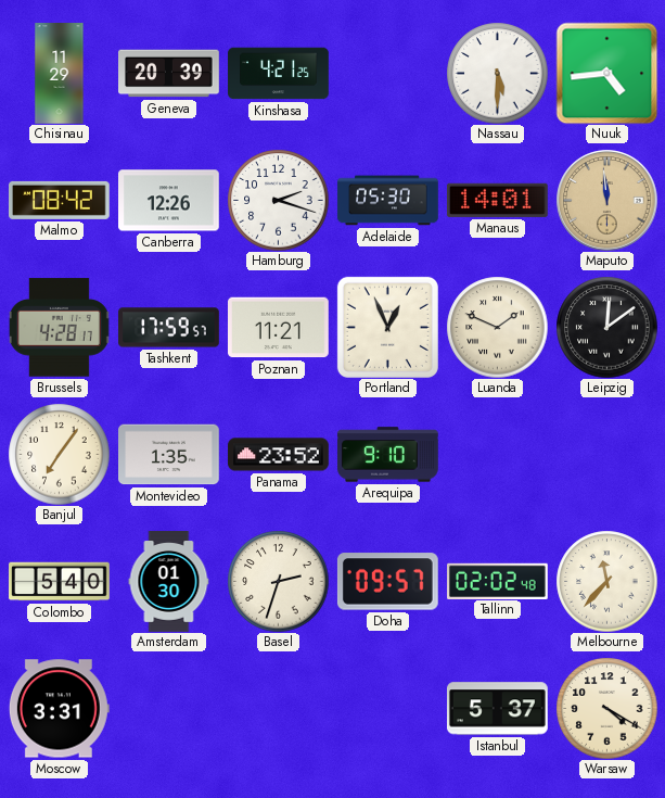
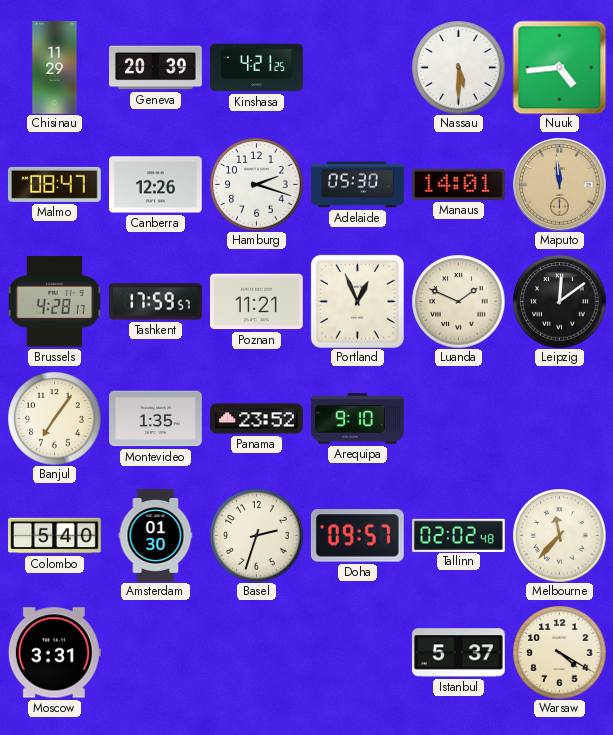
Malmo: 08:42 -> 08:47 (55, 184)
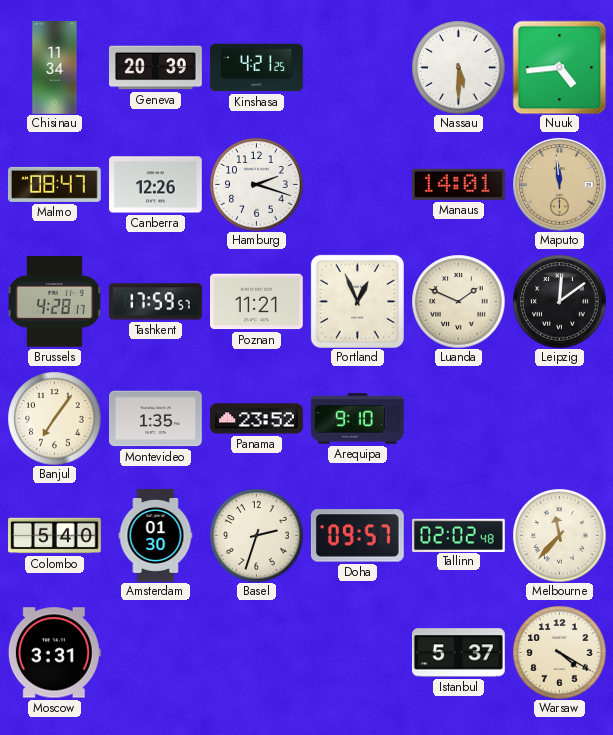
Chisinau: 11:29 -> 11:34 (55, 68)
Adelaide: 05:30 -> none (358, 185)
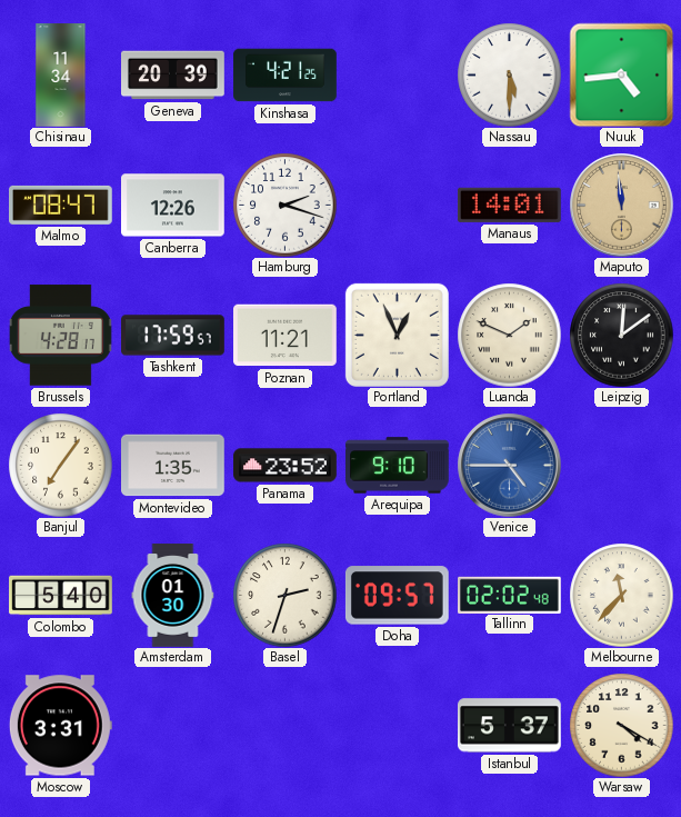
Venice: none -> 4:45 (509, 465)
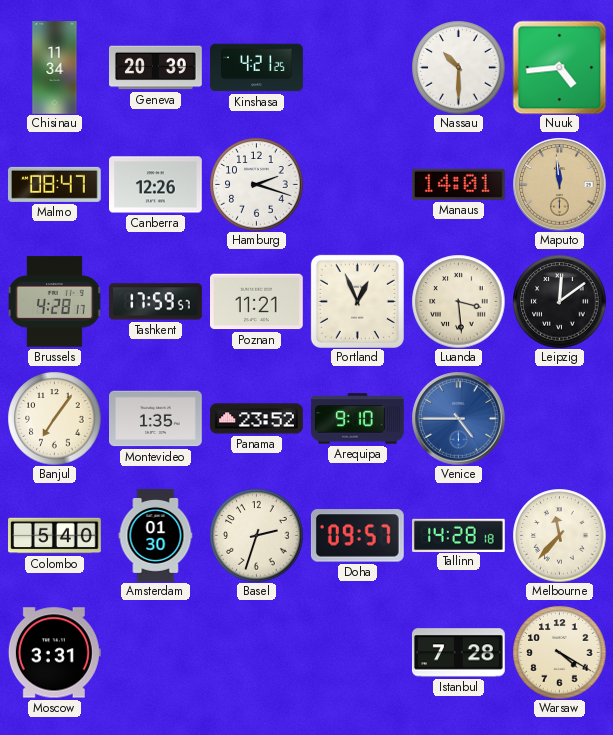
Nassau: 5:30 -> 10:30 (458, 67)
Luanda: 1:49 -> 3:29 (458, 301)
Tallinn: 02:02 -> 14:28 (459, 535)
Istanbul: 5:37 -> 7:28 (459, 653)
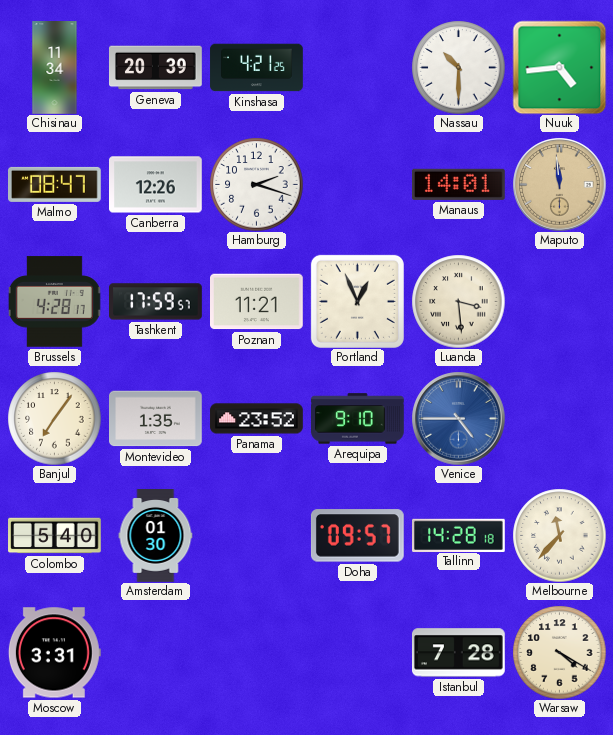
Leipzig: 12:09 -> none (559, 301)
Basel: 2:33 -> none (256, 535)
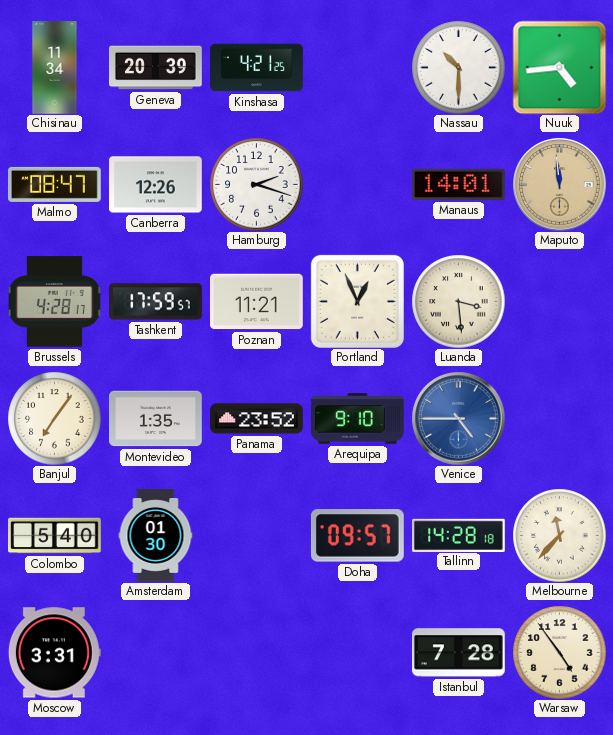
Warsaw: 4:20 -> 4:54 (559, 652)
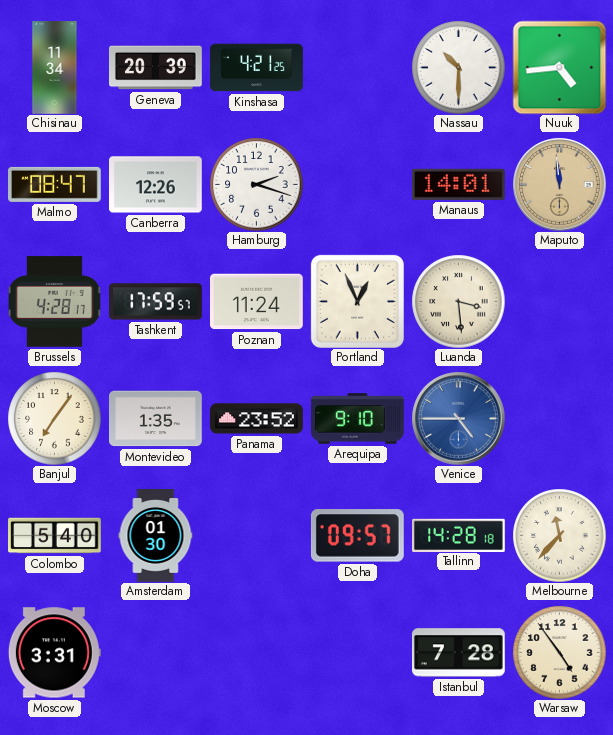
Poznan: 11:21 -> 11:24 (257, 302)
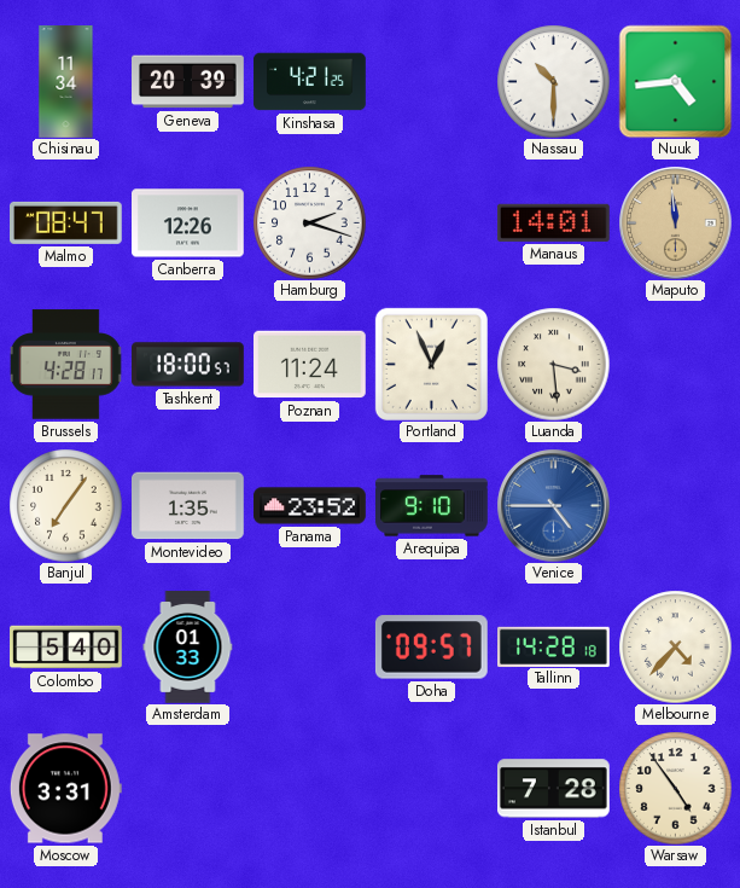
Tashkent: 17:59 -> 18:00 (188, 365)
Amsterdam: 01:30 -> 01:33 (188, 648)
Melbourne: 11:37 -> 4:37 (675, 646)
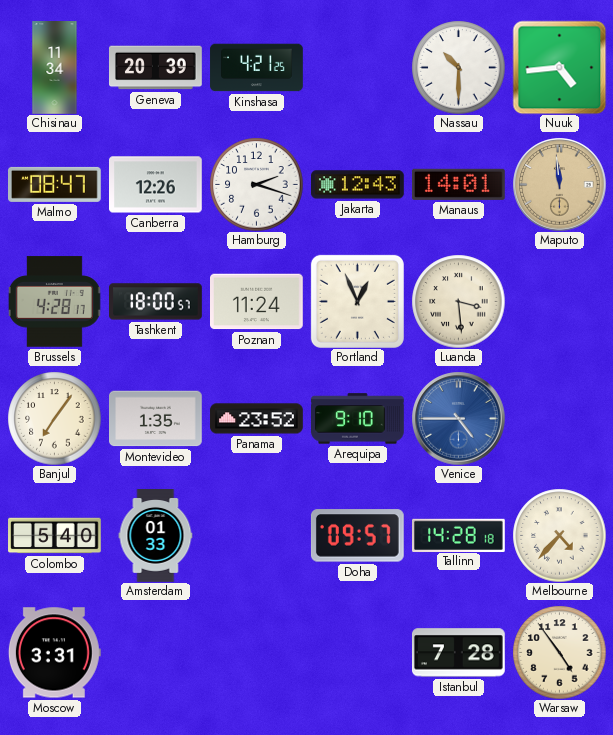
Jakarta: none -> 12:43 (358, 185)
